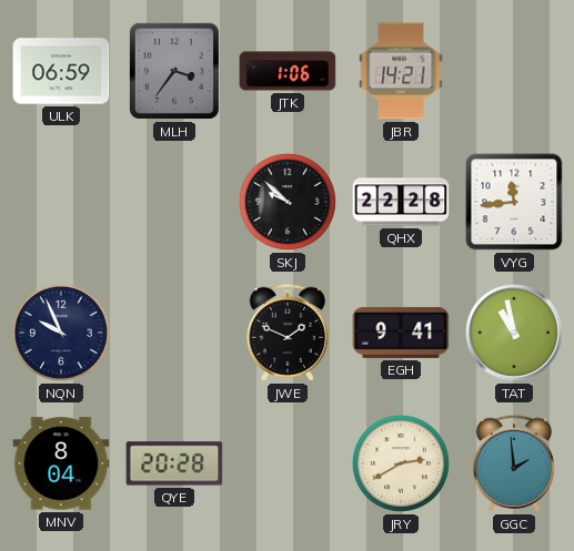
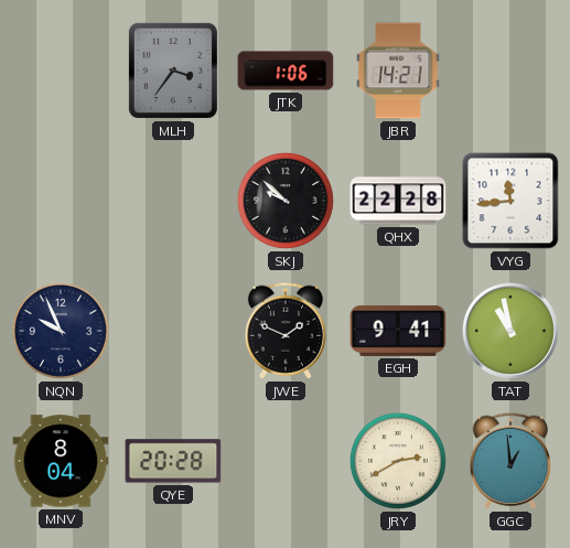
ULK: 06:59 -> none (61, 71)
GGC: 1:59 -> 12:59 (510, 461)
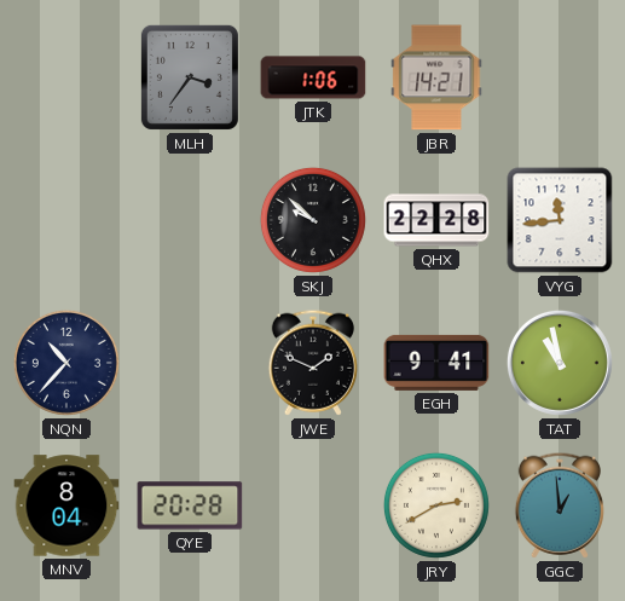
NQN: 9:56 -> 10:37 (66, 363)
